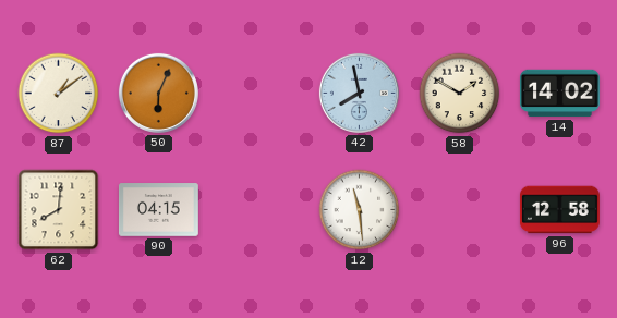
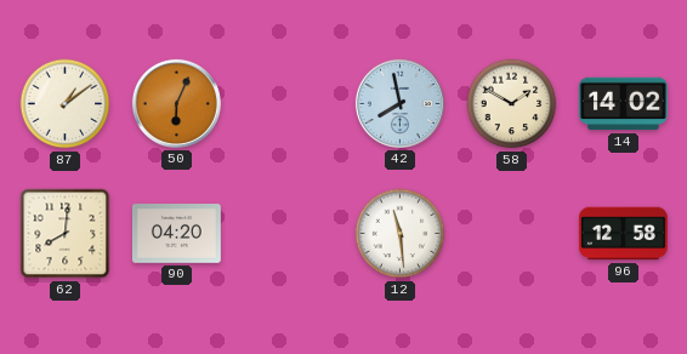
90: 04:15 -> 04:20 (177, 234)
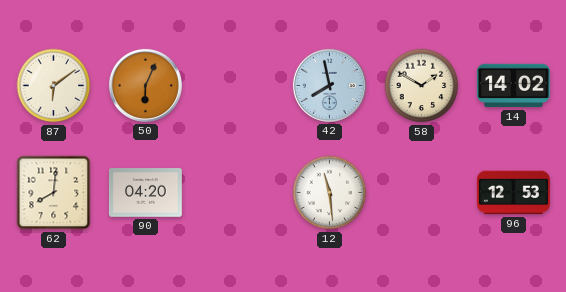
87: 1:09 -> 6:09 (54, 86)
96: 12:58 -> 12:53 (513, 193)
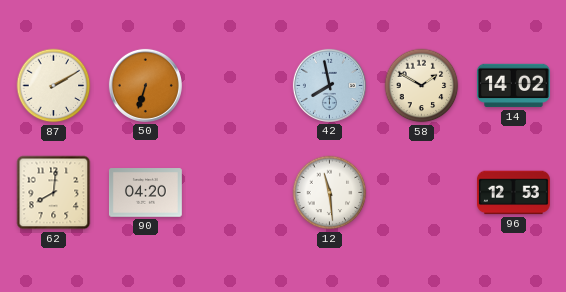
87: 6:09 -> 2:10 (54, 86)
50: 6:04 -> 6:33 (145, 85)
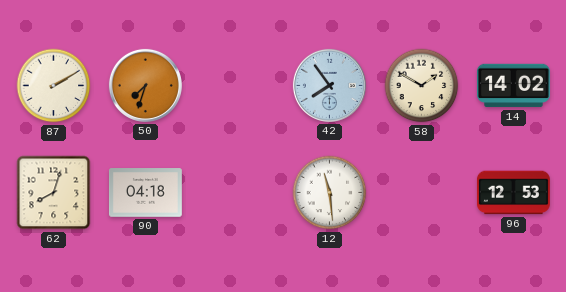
50: 6:33 -> 7:33 (145, 85)
42: 7:58 -> 7:54 (329, 85)
62: 8:01 -> 8:03 (54, 193)
90: 04:20 -> 04:18 (146, 193)
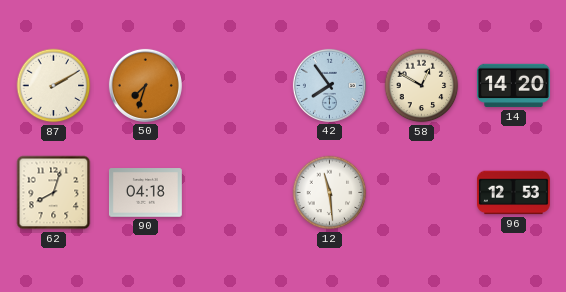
58: 1:50 -> 12:50 (422, 86)
14: 14:02 -> 14:20 (514, 86)
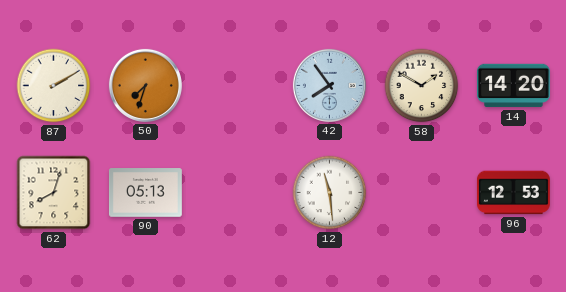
58: 12:50 -> 1:50 (422, 86)
90: 04:18 -> 05:13 (146, 193)
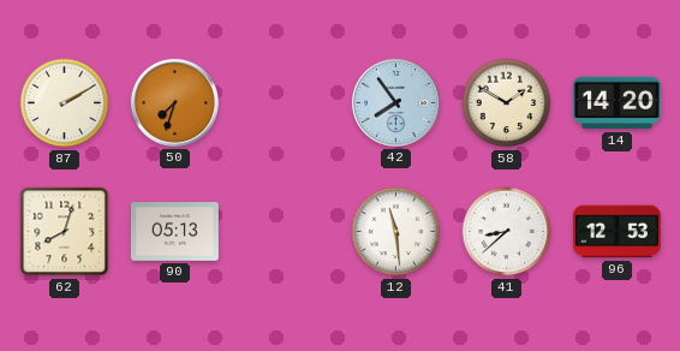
41: none -> 8:38 (507, 232)
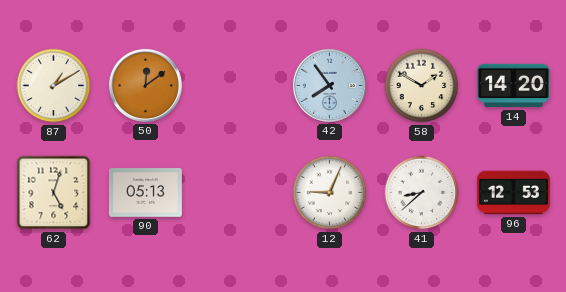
87: 2:10 -> 1:10 (54, 86)
50: 7:33 -> 12:09 (145, 85)
62: 8:03 -> 5:03 (54, 193)
12: 11:29 -> 9:04 (330, 193)
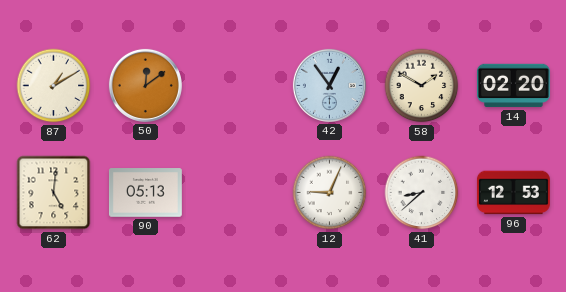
42: 7:54 -> 12:54 (329, 85)
14: 14:20 -> 02:20 (514, 86)
62: 5:03 -> 5:01 (54, 193)
